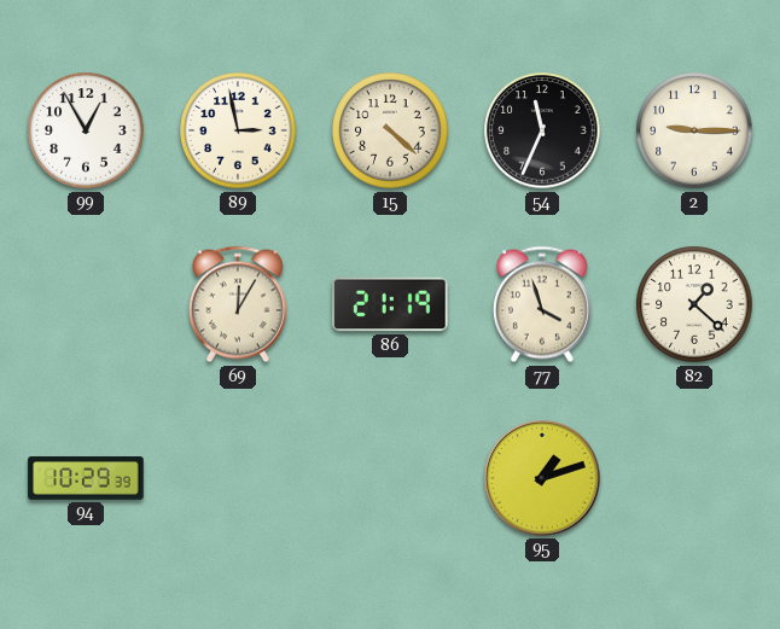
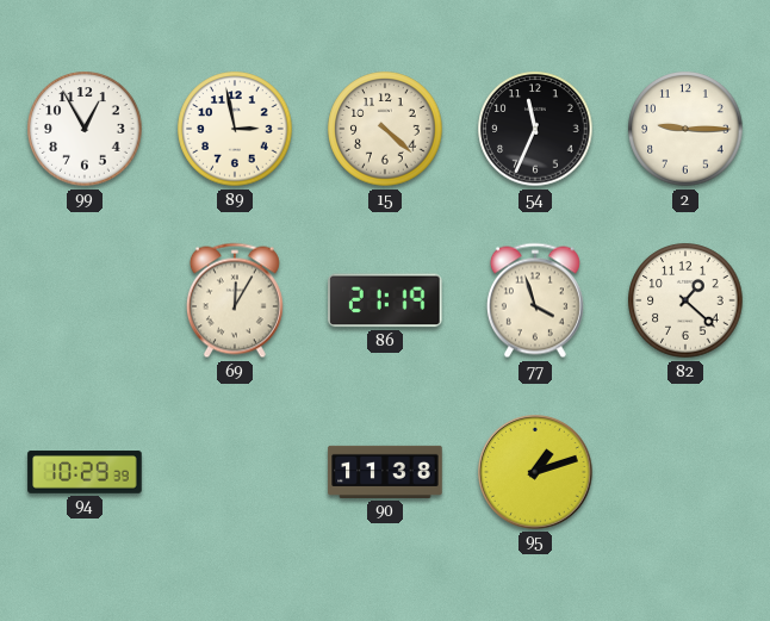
90: none -> 11:38 (385, 472)
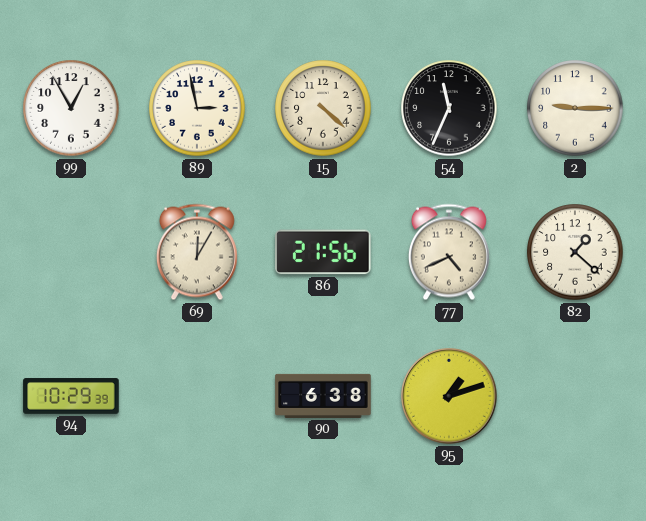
86: 21:19 -> 21:56 (324, 252)
77: 3:57 -> 4:41 (449, 252)
90: 11:38 -> 6:38 (323, 396)
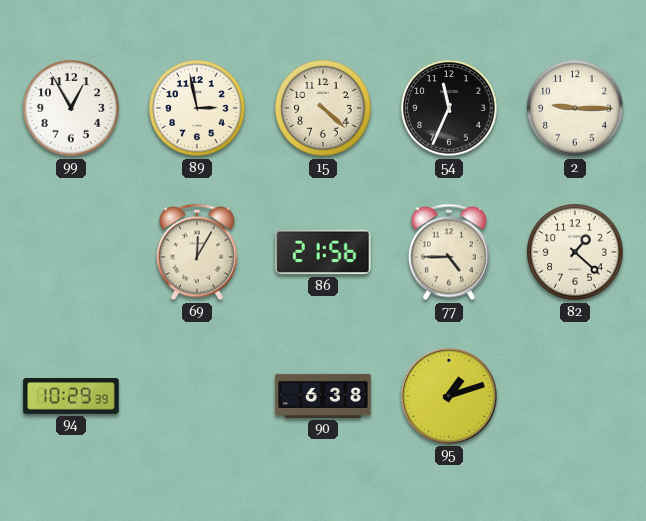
77: 4:41 -> 4:45 (449, 252)
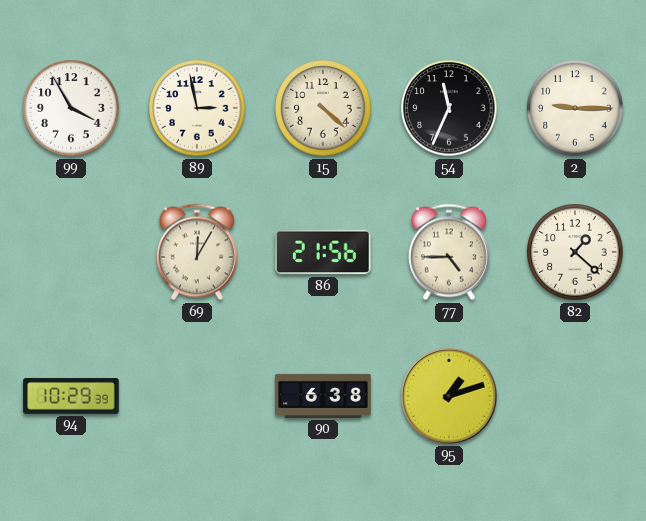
99: 12:55 -> 3:55 (71, 108)
